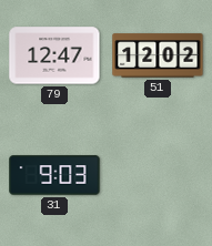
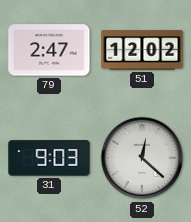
79: 12:47 -> 2:47 (49, 50)
52: none -> 12:22 (142, 158)
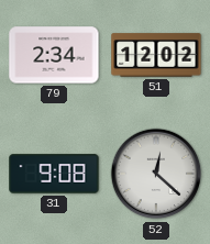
79: 2:47 -> 2:34 (54, 55)
31: 9:03 -> 9:08 (54, 174)
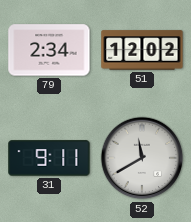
31: 9:08 -> 9:11 (49, 158)
52: 12:22 -> 11:40 (142, 158)
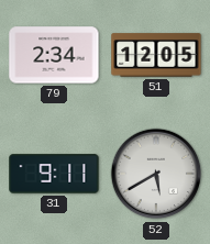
51: 12:02 -> 12:05 (156, 55)
52: 11:40 -> 5:40 (156, 174)
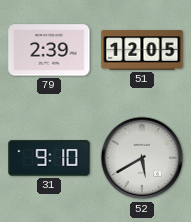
79: 2:34 -> 2:39 (49, 50)
31: 9:11 -> 9:10 (49, 158)
